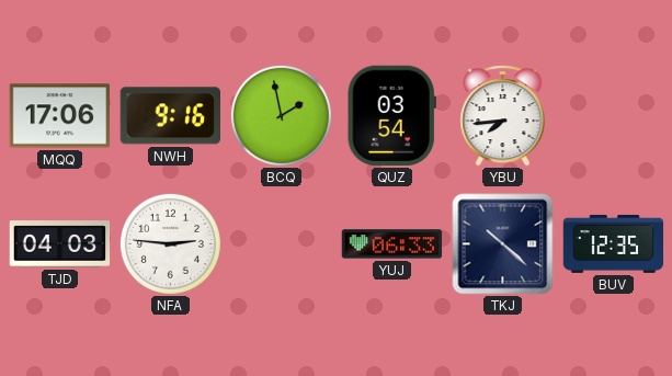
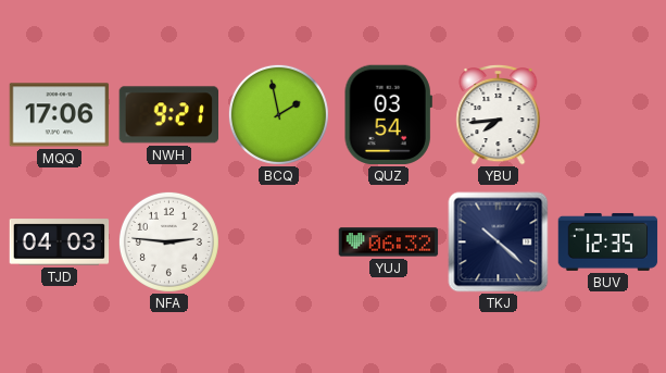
NWH: 9:16 -> 9:21 (168, 115)
YUJ: 06:33 -> 06:32 (389, 243)
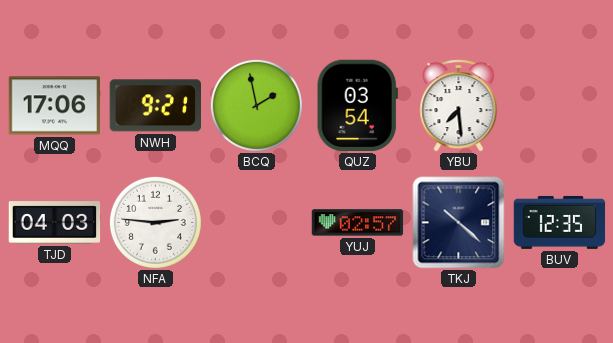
YBU: 7:44 -> 7:29 (459, 106)
YUJ: 06:32 -> 02:57 (358, 223)
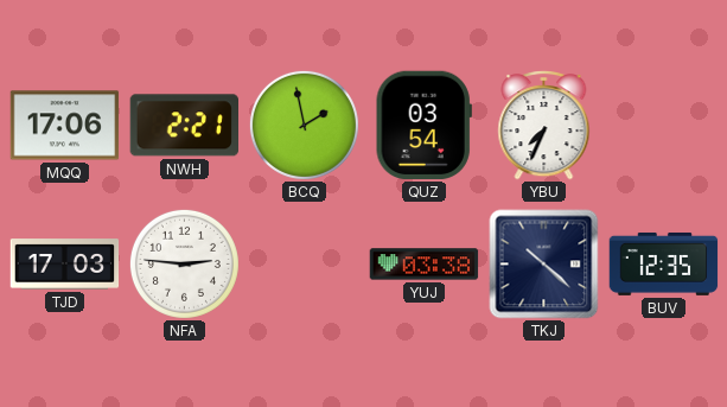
NWH: 9:21 -> 2:21 (184, 126)
YBU: 7:29 -> 7:34 (544, 126)
TJD: 04:03 -> 17:03 (65, 265)
YUJ: 02:57 -> 03:38 (425, 265)
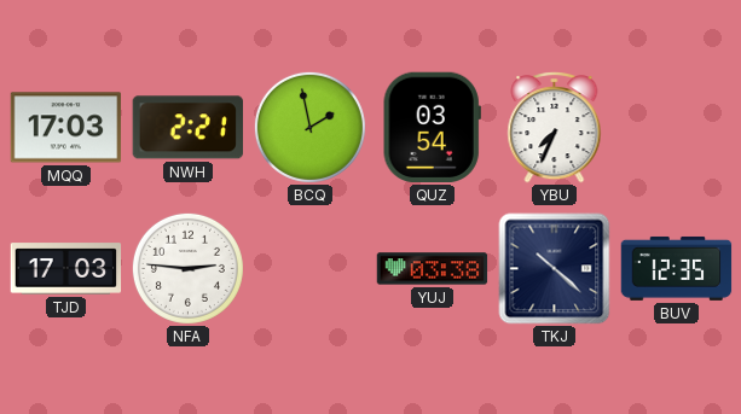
MQQ: 17:06 -> 17:03 (66, 128)
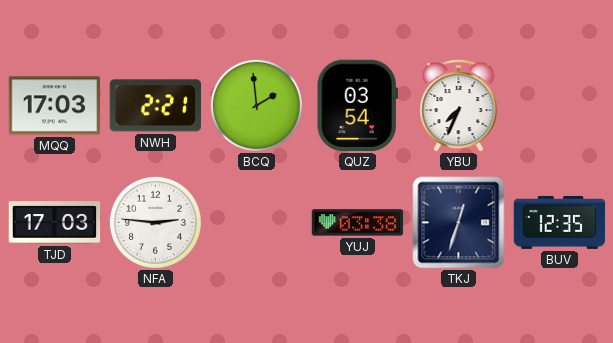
BCQ: 1:58 -> 1:59 (256, 105)
TKJ: 10:22 -> 12:33 (459, 223)
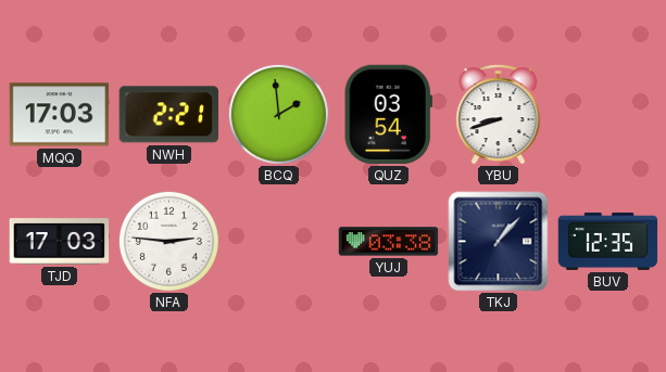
YBU: 7:34 -> 8:42 (499, 115)
TKJ: 12:33 -> 1:07 (499, 242)
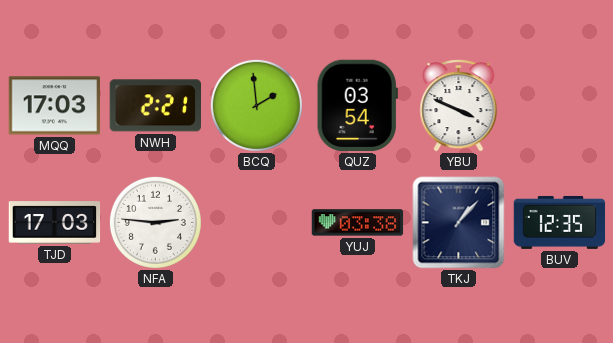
YBU: 8:42 -> 3:49 (459, 106)
